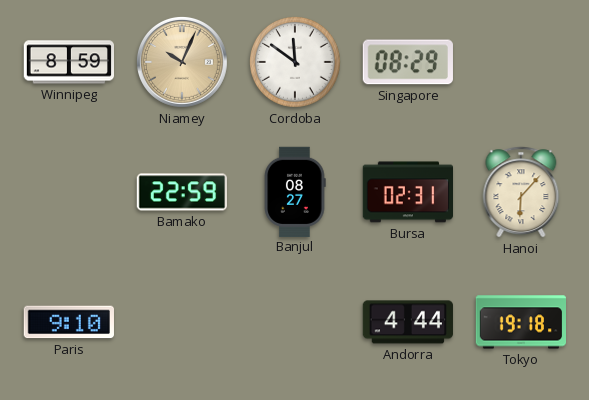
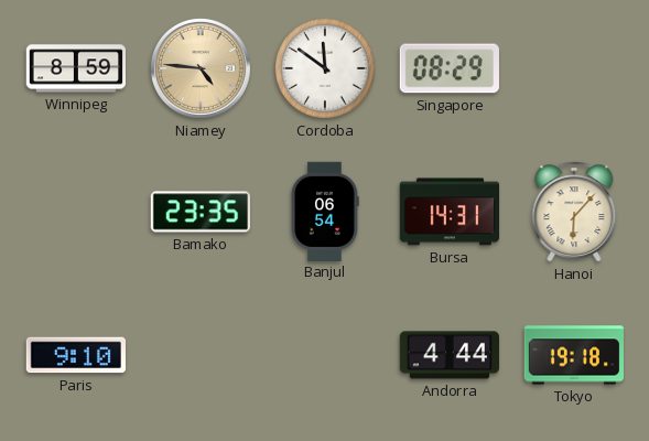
Niamey: 10:04 -> 4:46 (201, 68)
Bamako: 22:59 -> 23:35 (199, 212)
Banjul: 08:27 -> 06:54 (325, 211)
Bursa: 02:31 -> 14:31 (448, 212)
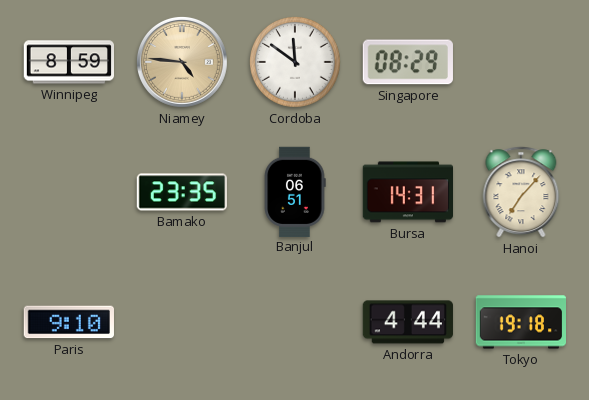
Banjul: 06:54 -> 06:51 (295, 191)
Hanoi: 6:07 -> 7:07 (521, 192)
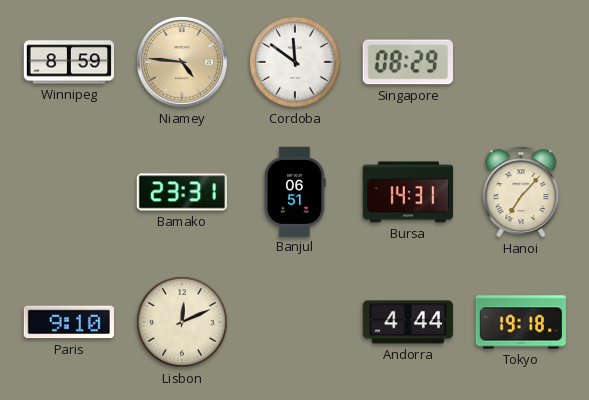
Bamako: 23:35 -> 23:31 (181, 192)
Lisbon: none -> 12:11 (183, 323)
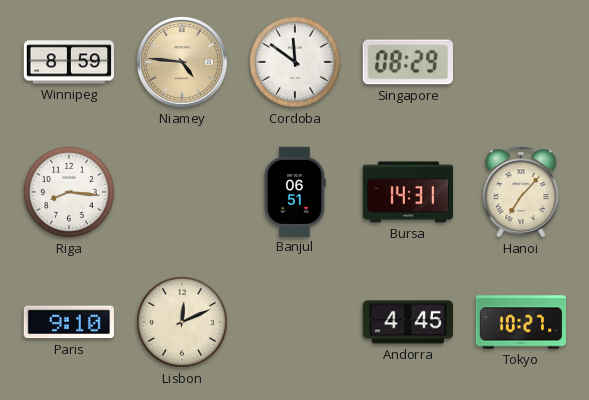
Riga: none -> 8:16 (70, 193)
Bamako: 23:31 -> none (181, 192)
Andorra: 4:44 -> 4:45 (407, 322)
Tokyo: 19:18 -> 10:27 (521, 322)
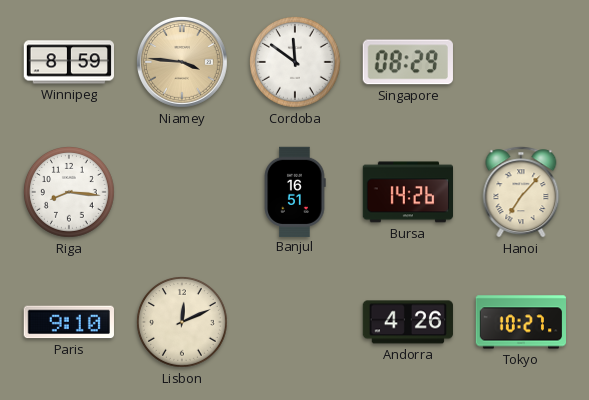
Niamey: 4:46 -> 3:46 (182, 62)
Banjul: 06:51 -> 16:51 (295, 191)
Bursa: 14:31 -> 14:26 (407, 192)
Andorra: 4:45 -> 4:26 (407, 322)
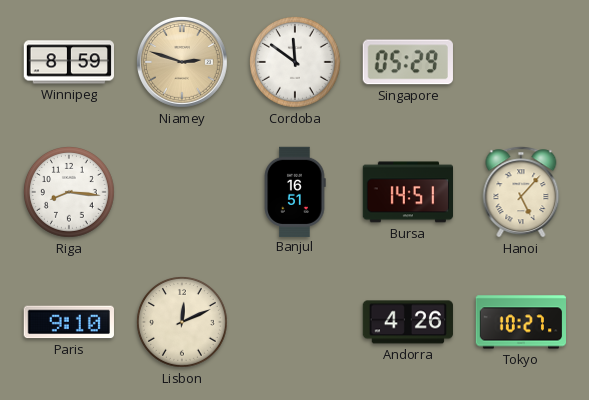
Niamey: 3:46 -> 2:48 (182, 62)
Singapore: 08:29 -> 05:29 (408, 62)
Bursa: 14:26 -> 14:51 (407, 192)
Hanoi: 7:07 -> 5:07 (521, 192)
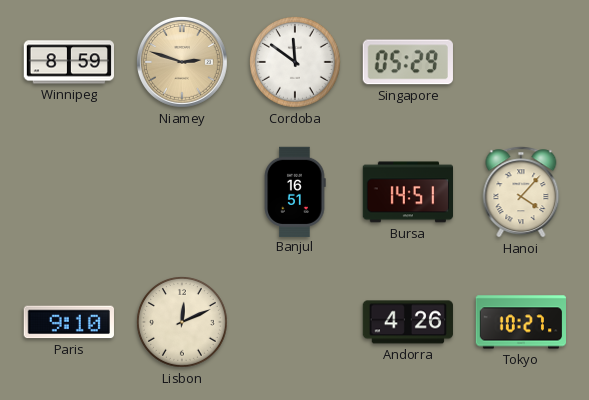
Riga: 8:16 -> none (70, 193)
Hanoi: 5:07 -> 4:07 (521, 192)
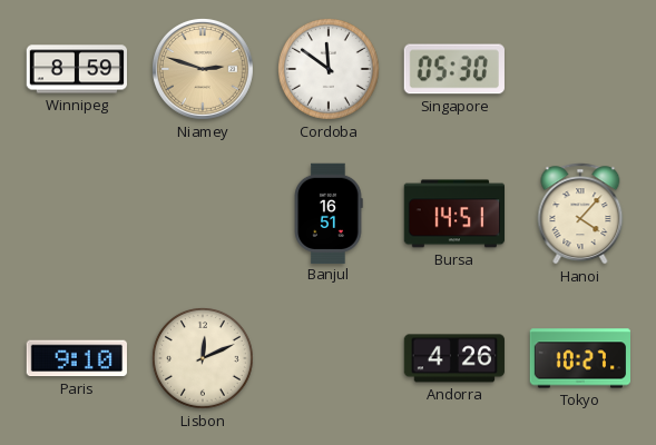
Singapore: 05:29 -> 05:30 (454, 69)
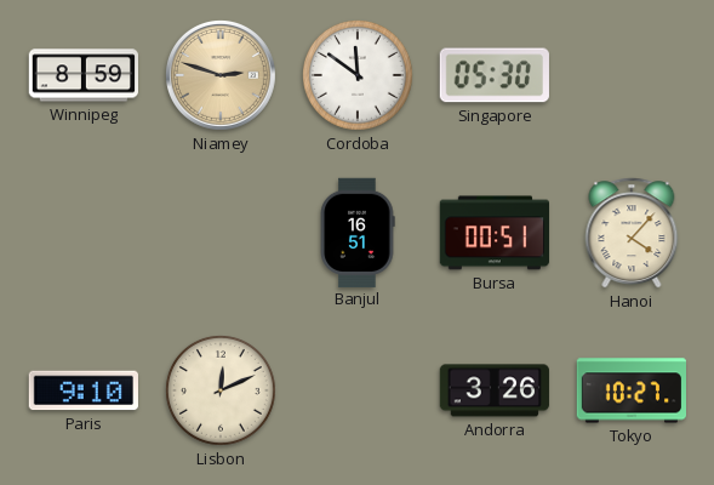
Bursa: 14:51 -> 00:51 (493, 233)
Andorra: 4:26 -> 3:26 (493, 390)
